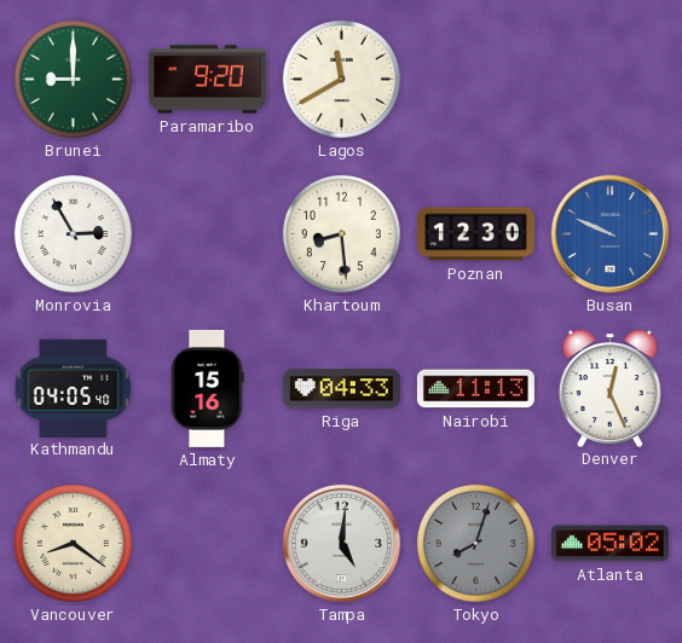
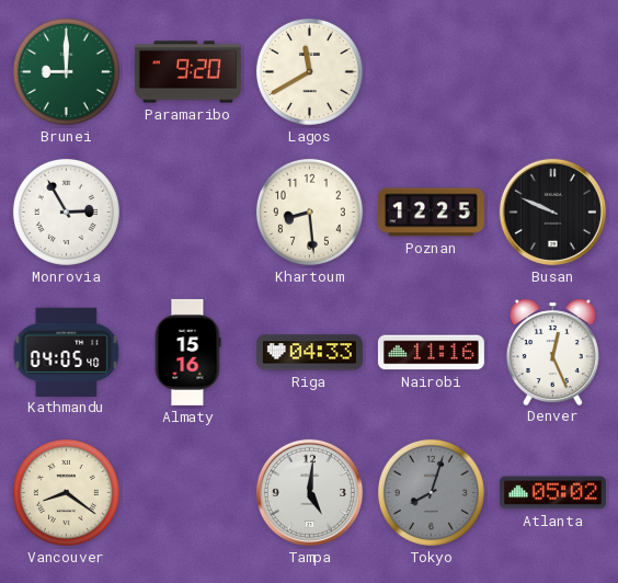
Poznan: 12:30 -> 12:25 (431, 213)
Busan dial: blue -> black (552, 212)
Nairobi: 11:13 -> 11:16 (431, 353)
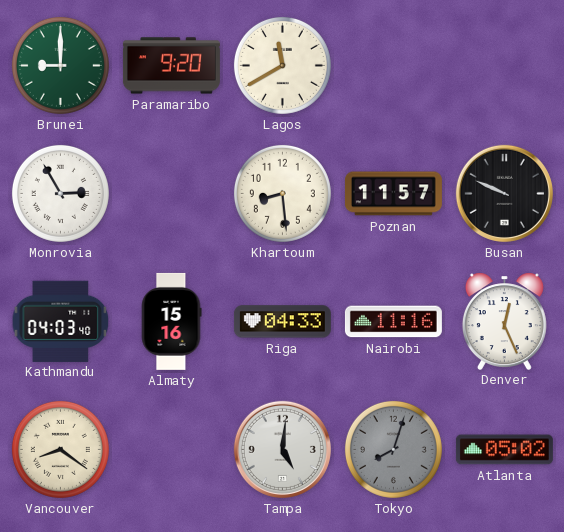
Poznan: 12:25 -> 11:57 (393, 194)
Kathmandu: 04:05 -> 04:03 (61, 321)
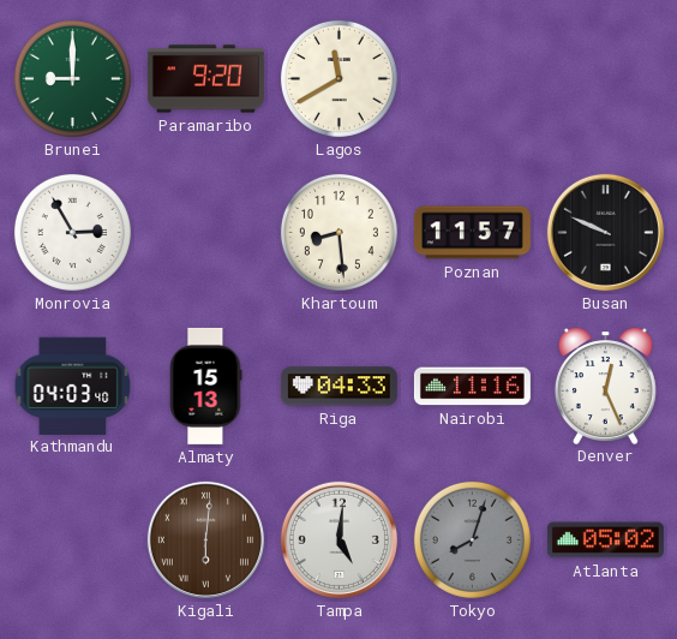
Almaty: 15:16 -> 15:13 (205, 386)
Vancouver: 8:21 -> none (60, 449)
Kigali: none -> 6:01 (205, 539)
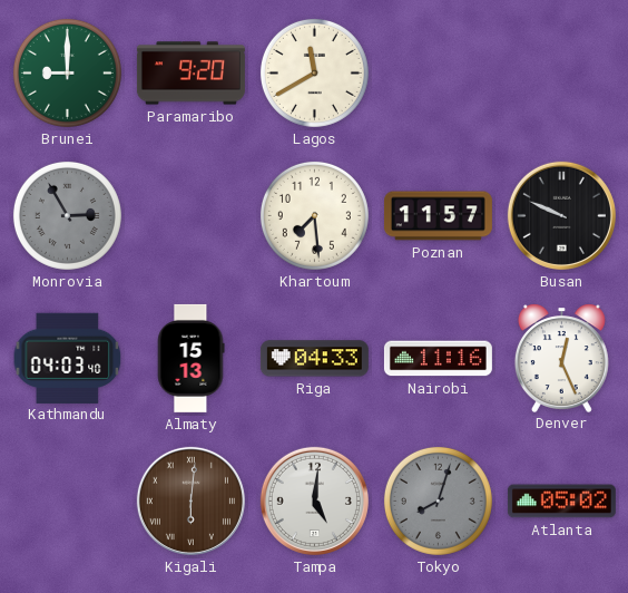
Monrovia dial: white -> grey (67, 215)
Khartoum: 8:29 -> 7:29 (314, 215)
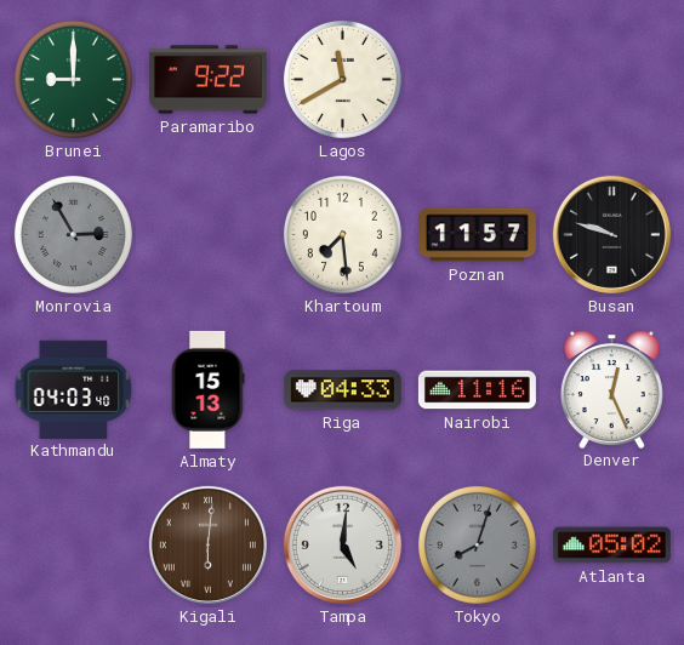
Paramaribo: 9:20 -> 9:22 (207, 80)
Busan: 9:49 -> 9:48 (611, 234)
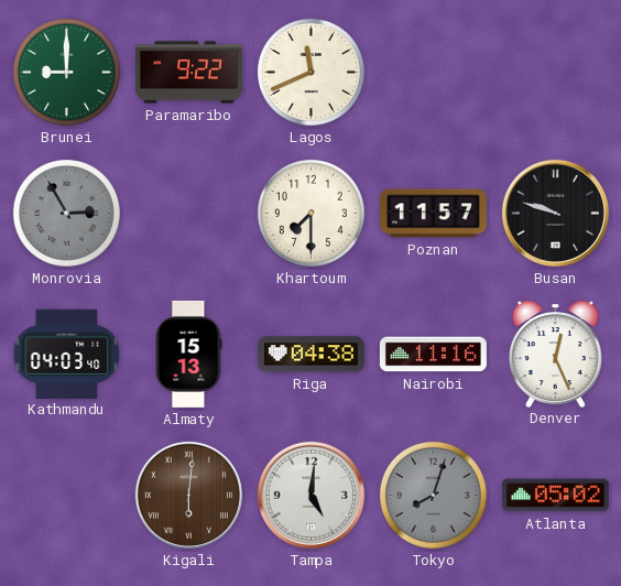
Lagos: 11:40 -> 11:41 (310, 72)
Khartoum: 7:29 -> 7:30 (310, 213)
Riga: 04:33 -> 04:38 (310, 355)
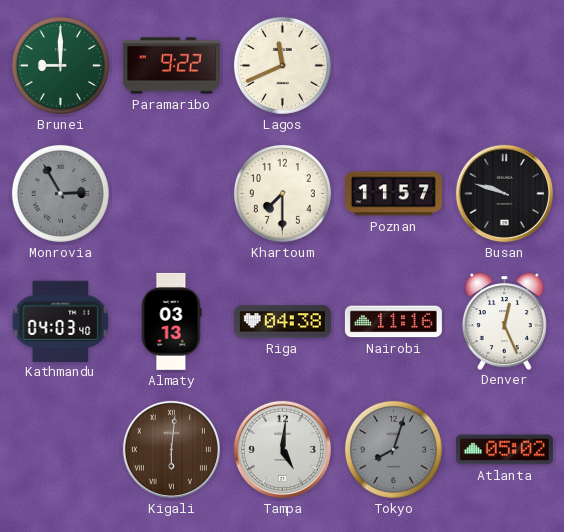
Almaty: 15:13 -> 03:13 (171, 321)
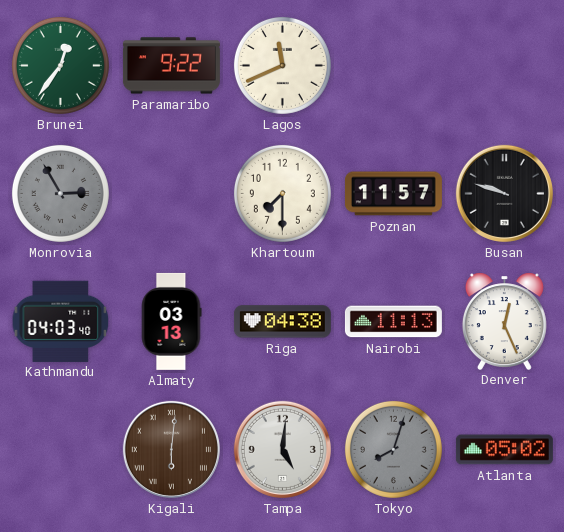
Brunei: 9:00 -> 12:36 (60, 65)
Nairobi: 11:16 -> 11:13 (393, 322)
